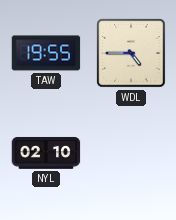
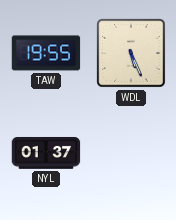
WDL: 4:45 -> 5:26 (131, 53)
NYL: 02:10 -> 01:37 (46, 153)
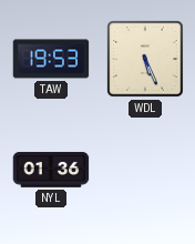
TAW: 19:55 -> 19:53 (51, 59)
NYL: 01:37 -> 01:36 (51, 170)
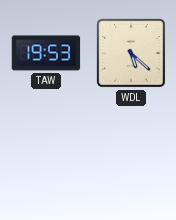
WDL: 5:26 -> 5:22 (131, 53)
NYL: 01:36 -> none (51, 170)
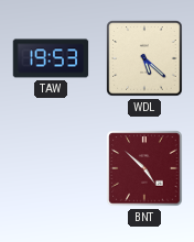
BNT: none -> 4:52 (144, 168)
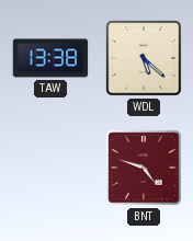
TAW: 19:53 -> 13:38 (50, 58)
BNT: 4:52 -> 4:48 (144, 168)
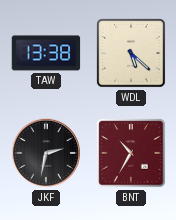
JKF: none -> 2:32 (46, 153)
BNT: 4:48 -> 10:35 (131, 153)
